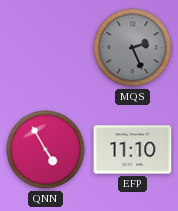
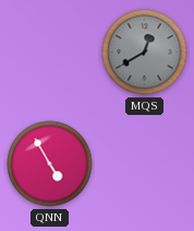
MQS: 2:26 -> 12:40 (145, 53)
EFP: 11:10 -> none (133, 150)
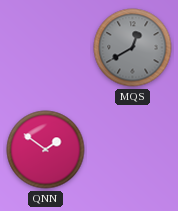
QNN: 4:55 -> 1:51 (46, 150)
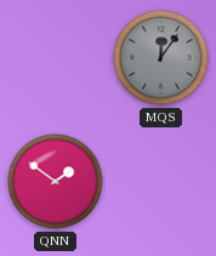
MQS: 12:40 -> 12:06 (161, 58)
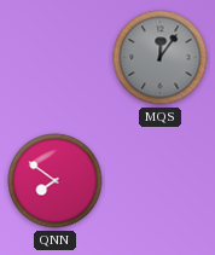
QNN: 1:51 -> 7:51 (56, 181)
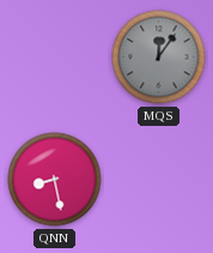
QNN: 7:51 -> 8:28 (55, 180)
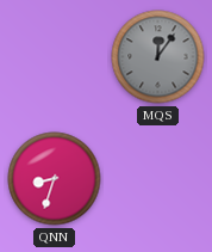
QNN: 8:28 -> 8:33 (55, 179)
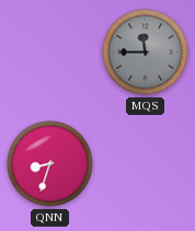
MQS: 12:06 -> 11:45 (146, 53)
